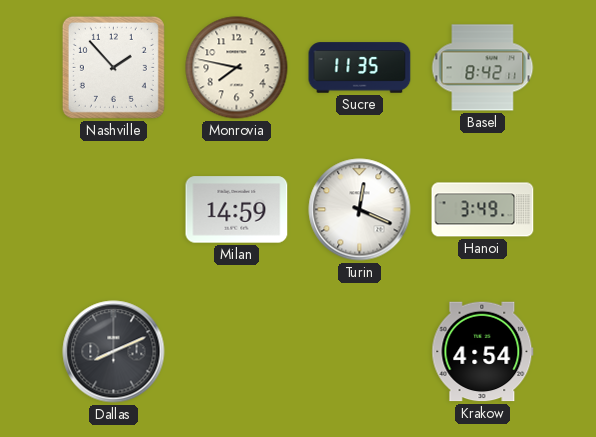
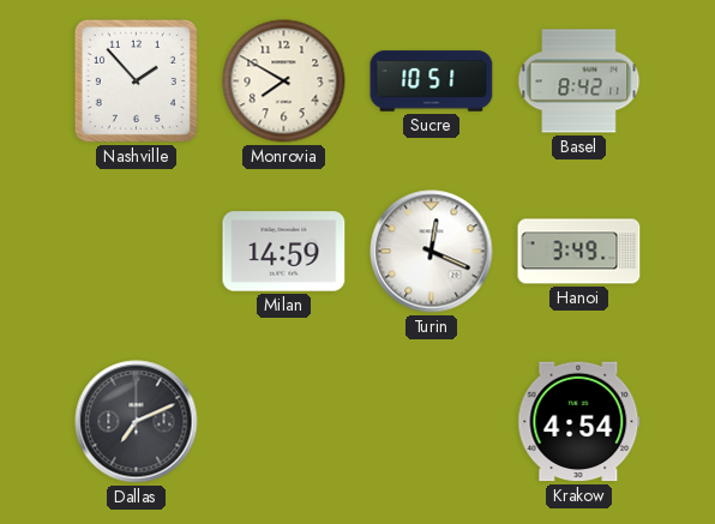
Monrovia: 7:47 -> 7:50 (284, 82)
Sucre: 11:35 -> 10:51 (432, 82)
Dallas: 8:11 -> 7:11 (137, 422)
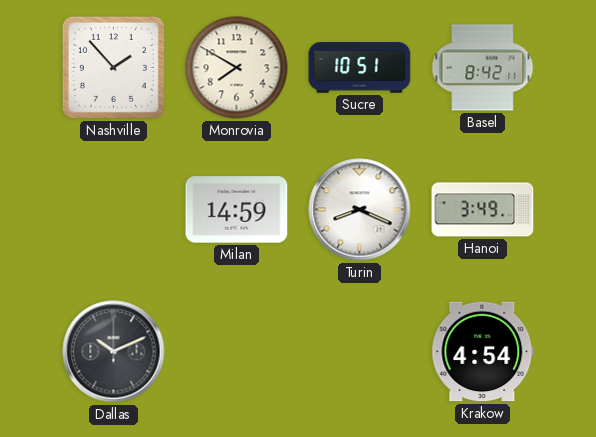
Turin: 12:19 -> 8:19 (360, 210)
Dallas: 7:11 -> 10:11 (114, 352)
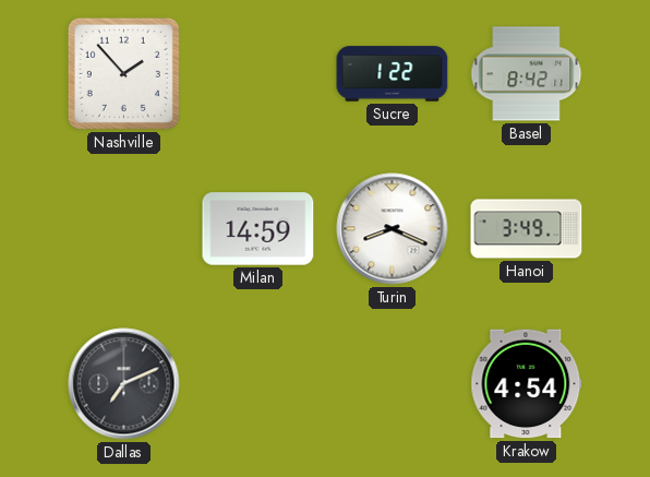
Monrovia: 7:50 -> none (237, 68)
Sucre: 10:51 -> 1:22 (393, 74)
Dallas: 10:11 -> 7:11 (124, 384)
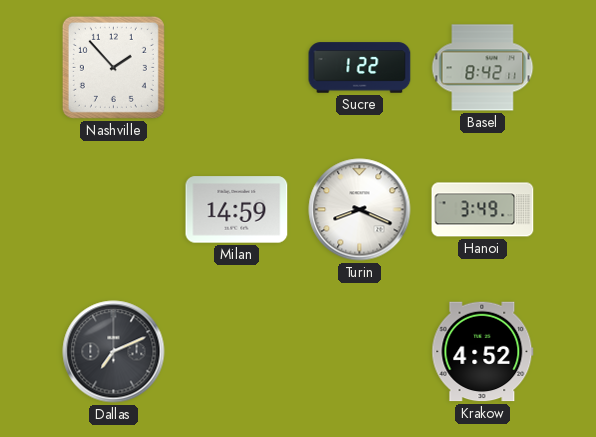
Krakow: 4:54 -> 4:52 (483, 352)
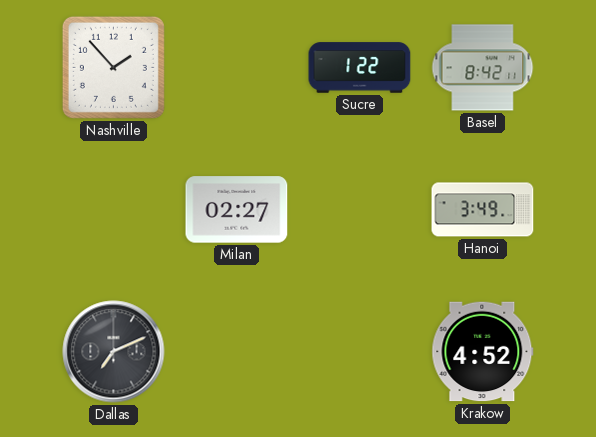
Milan: 14:59 -> 02:27 (237, 210)
Turin: 8:19 -> none (360, 210)
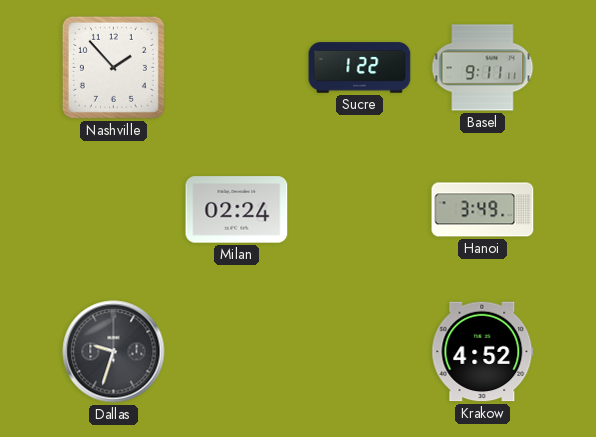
Basel: 8:42 -> 9:11 (483, 68)
Milan: 02:27 -> 02:24 (237, 210)
Dallas: 7:11 -> 9:33 (114, 352)
